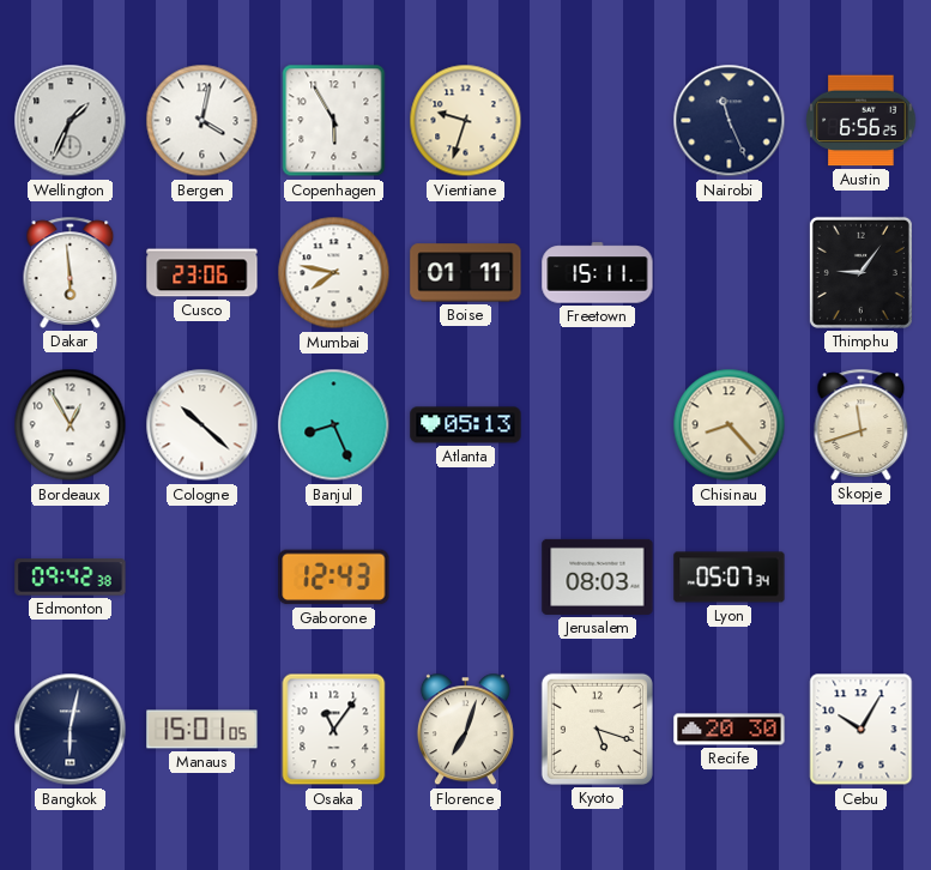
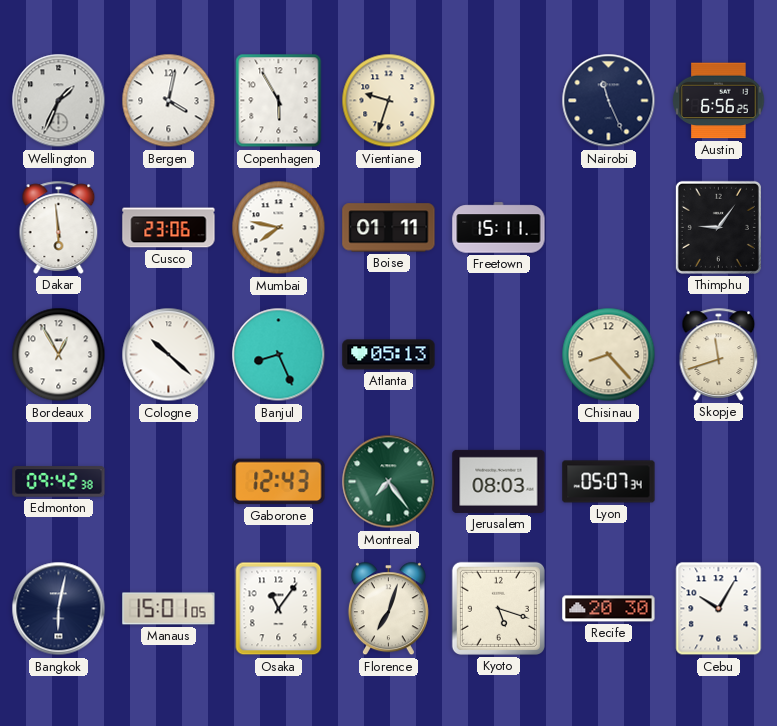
Montreal: none -> 7:24 (389, 482)
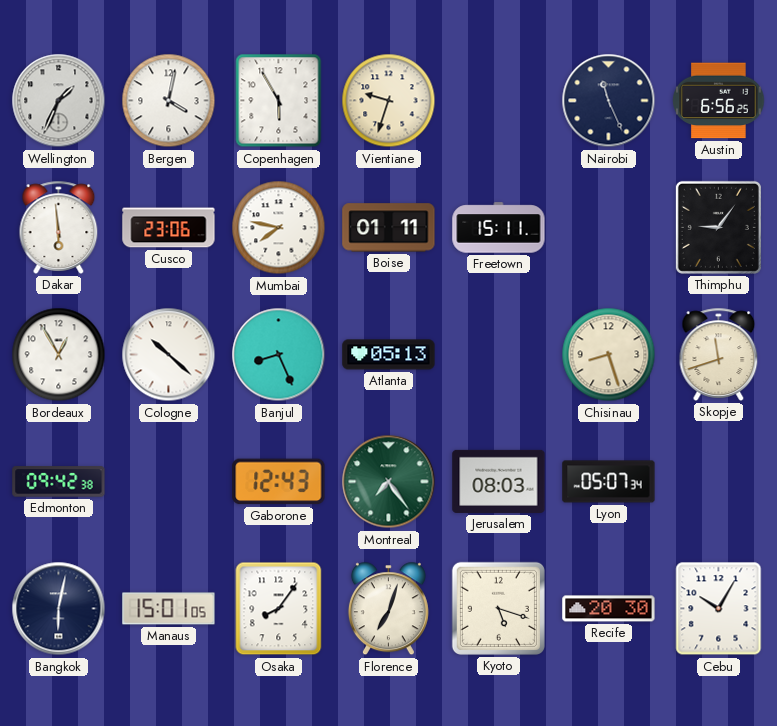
Chisinau: 8:23 -> 8:27 (609, 355)
Osaka: 11:06 -> 8:06 (279, 609)
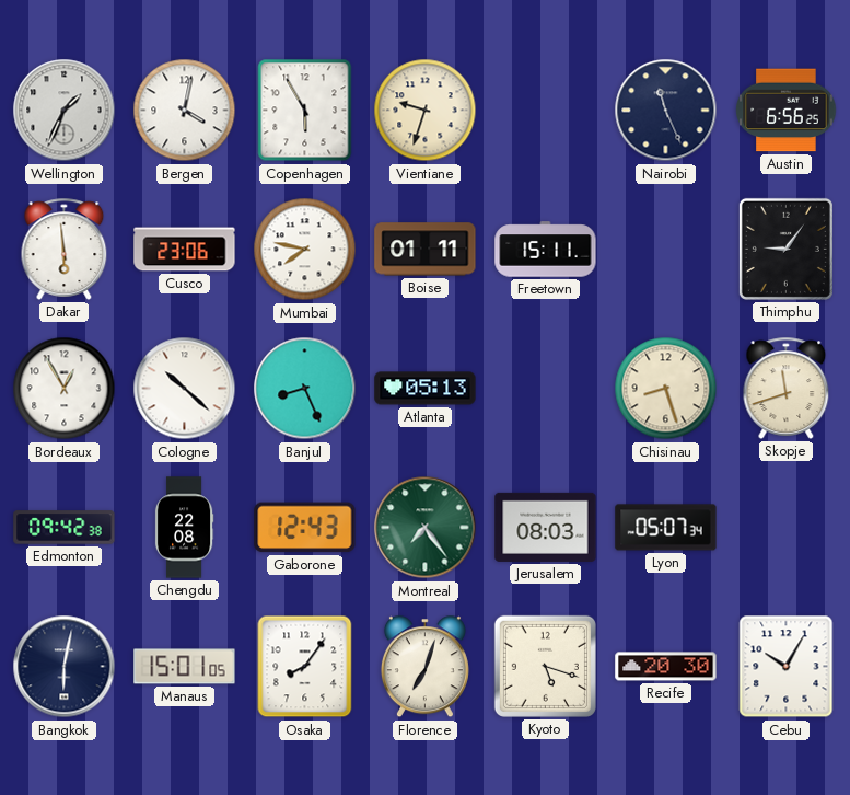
Chengdu: none -> 22:08 (184, 528)
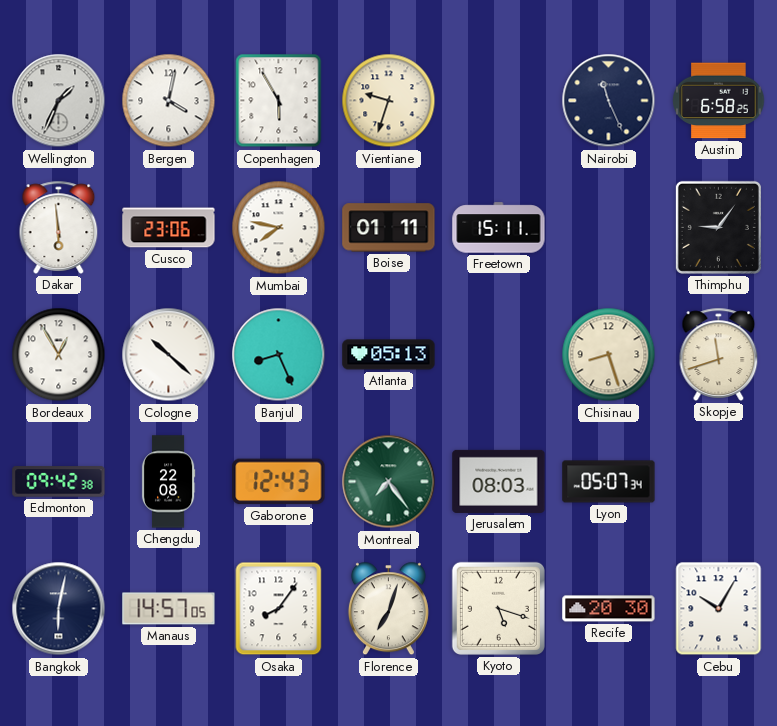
Austin: 6:56 -> 6:58 (719, 101)
Manaus: 15:01 -> 14:57 (169, 609)
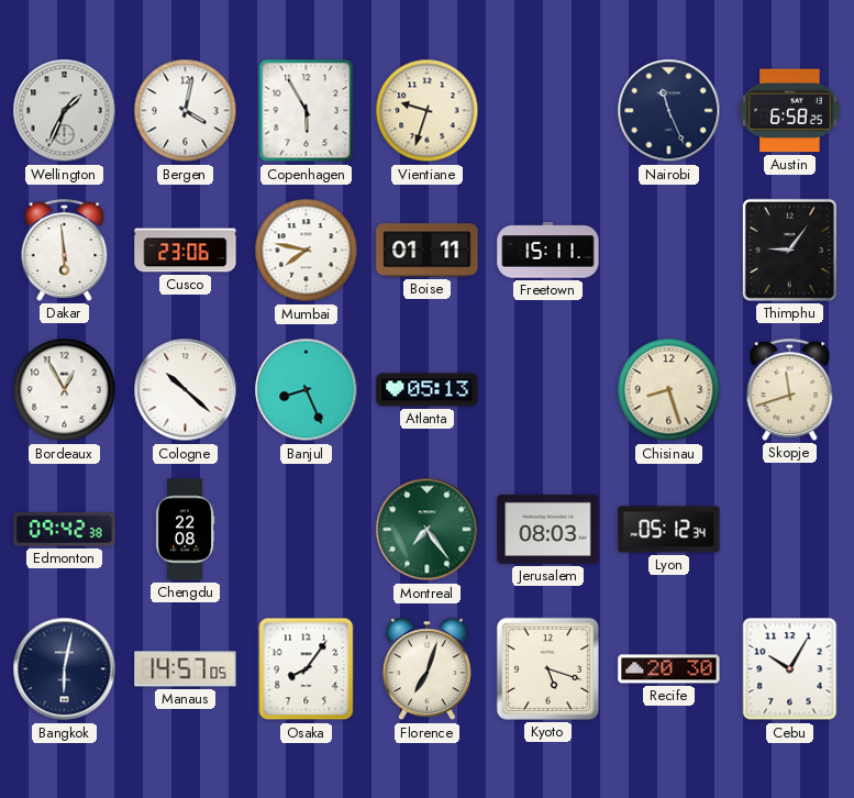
Gaborone: 12:43 -> none (279, 482)
Lyon: 05:07 -> 05:12 (669, 530)
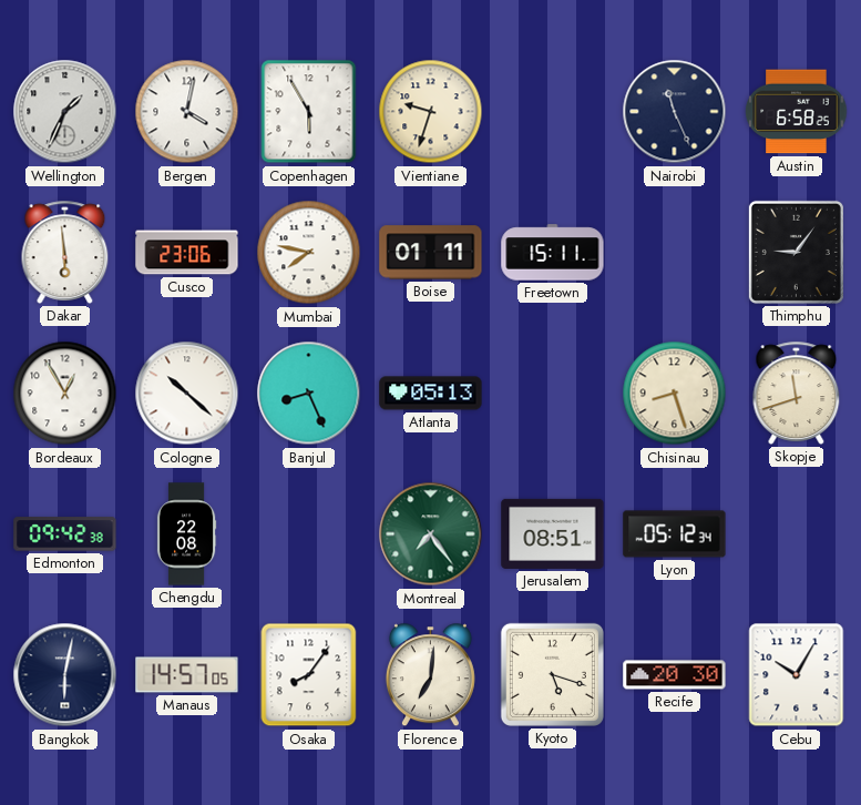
Jerusalem: 08:03 -> 08:51 (553, 533)
Florence: 7:03 -> 7:01 (430, 675)
